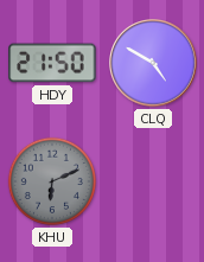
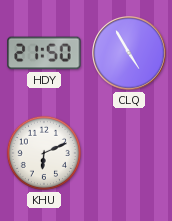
CLQ: 4:50 -> 4:55 (129, 53)
KHU dial: grey -> white (44, 153)
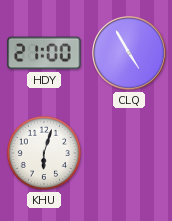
HDY: 21:50 -> 21:00 (44, 53)
KHU: 6:11 -> 6:03 (44, 153)
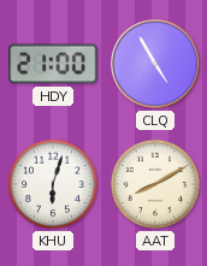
AAT: none -> 8:10 (155, 184)
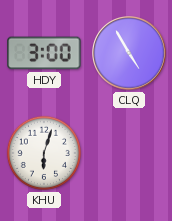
HDY: 21:00 -> 3:00 (44, 53)
AAT: 8:10 -> none (155, 184)
